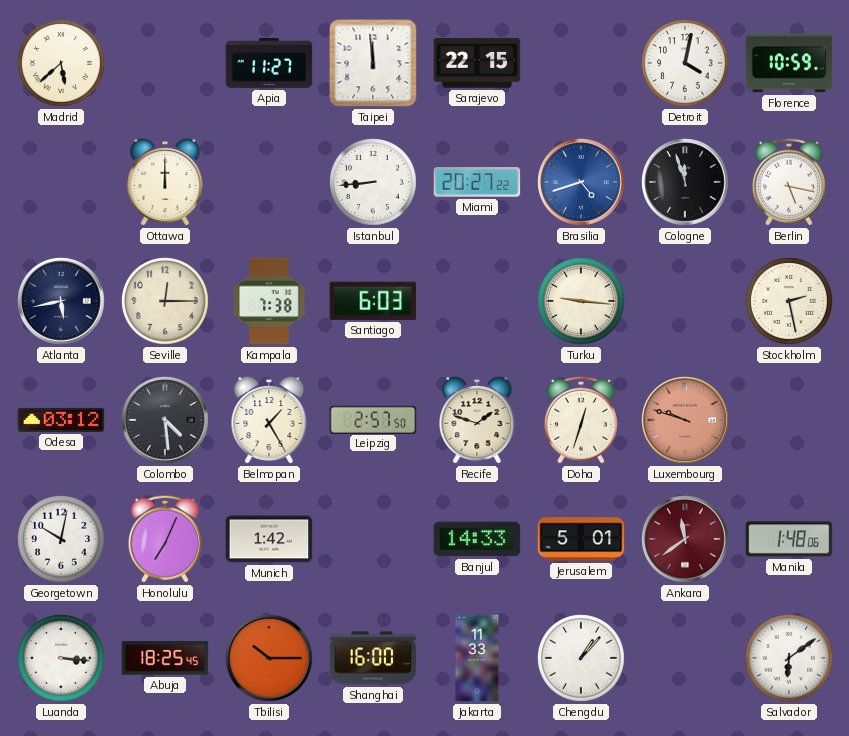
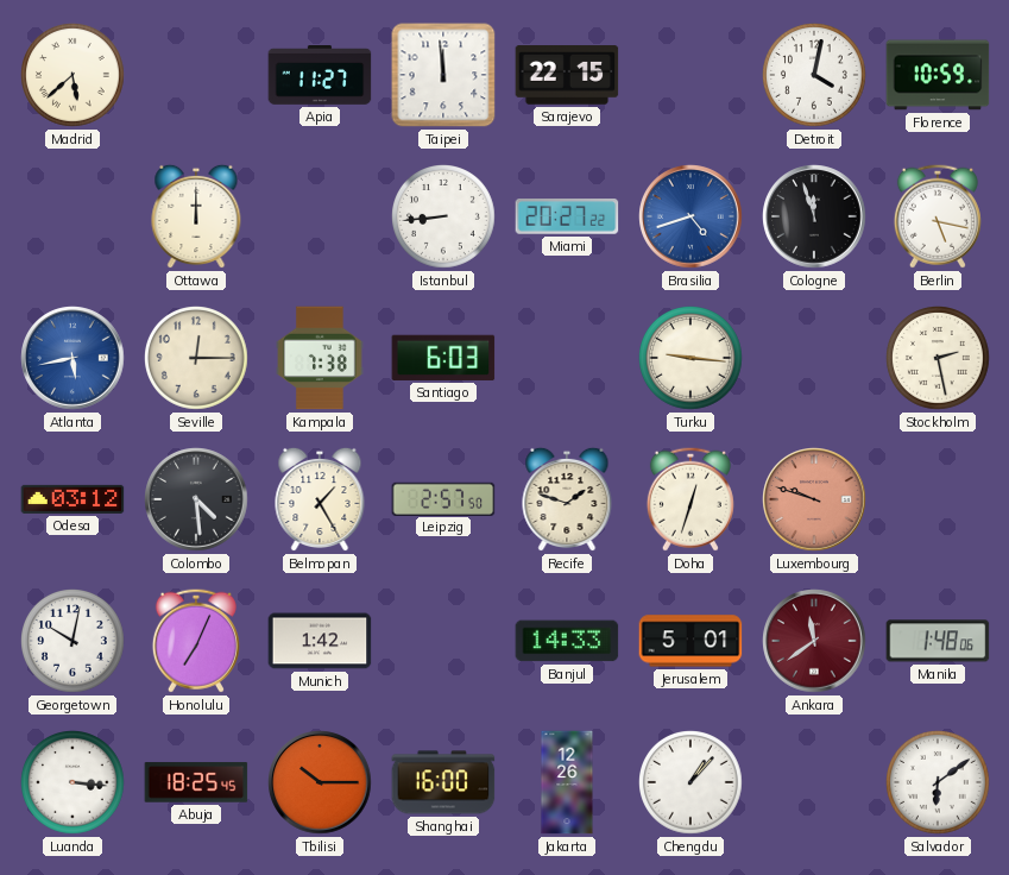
Atlanta dial: navy -> blue (72, 358)
Jakarta: 11:33 -> 12:26 (567, 782)
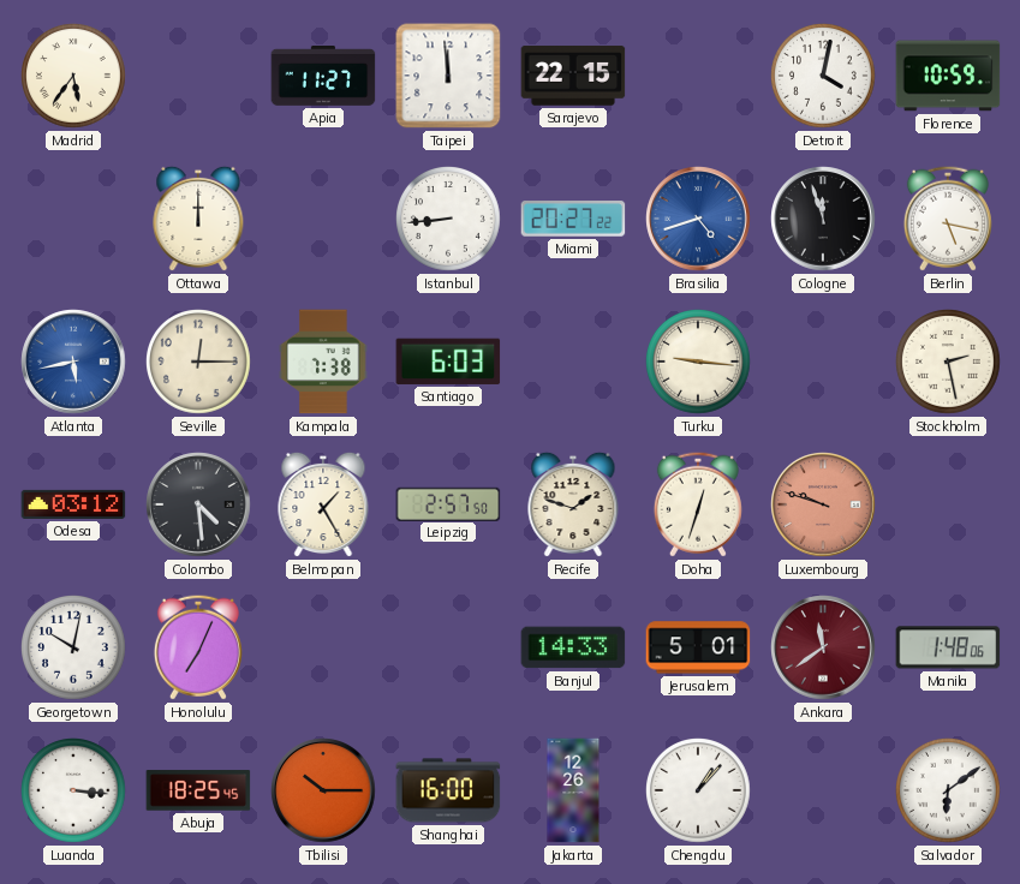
Madrid: 5:38 -> 5:36 (74, 77)
Munich: 1:42 -> none (320, 641)
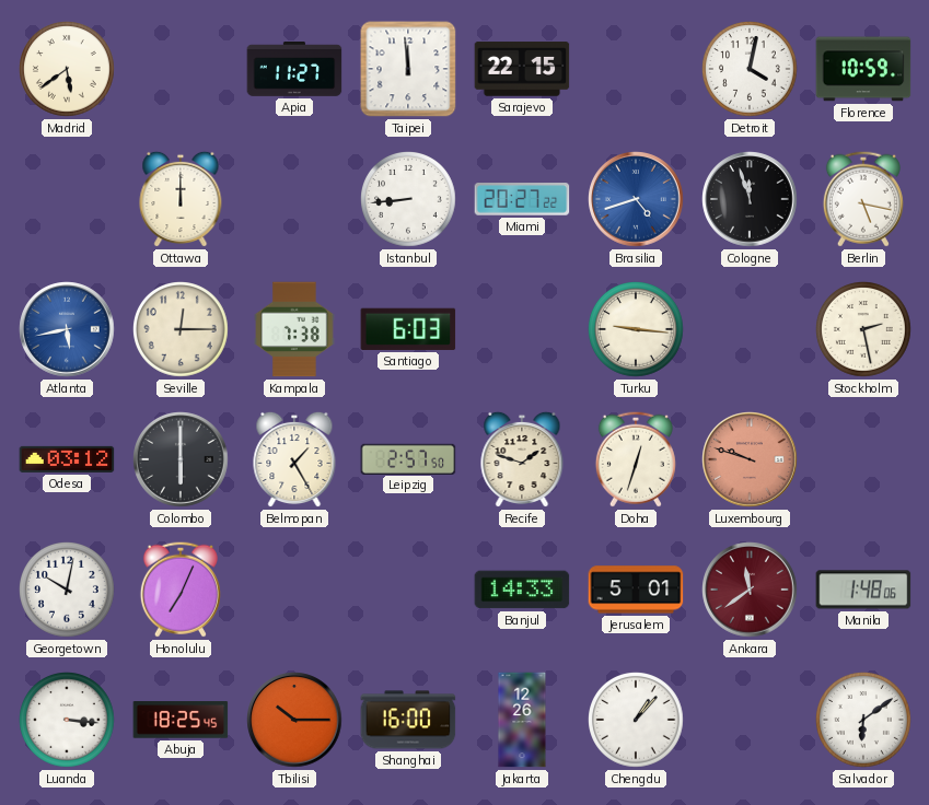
Madrid: 5:36 -> 5:39 (68, 70)
Colombo: 4:29 -> 6:00 (181, 459)
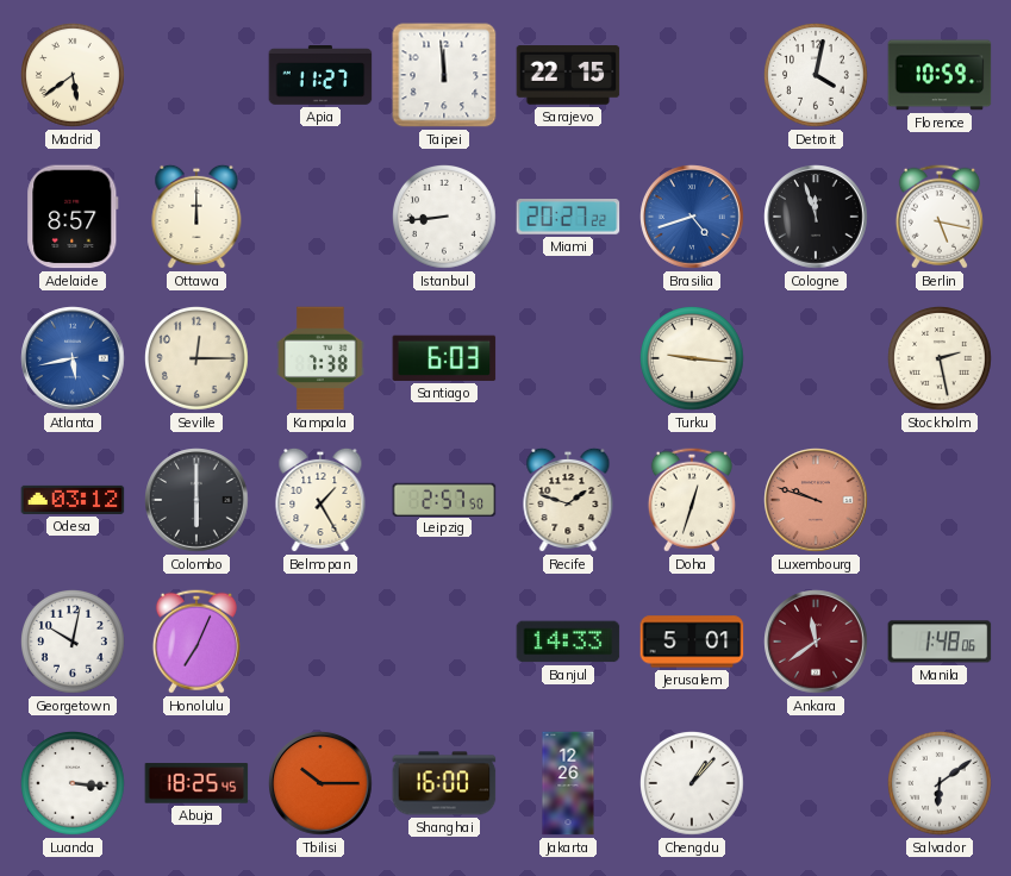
Adelaide: none -> 8:57 (73, 217)
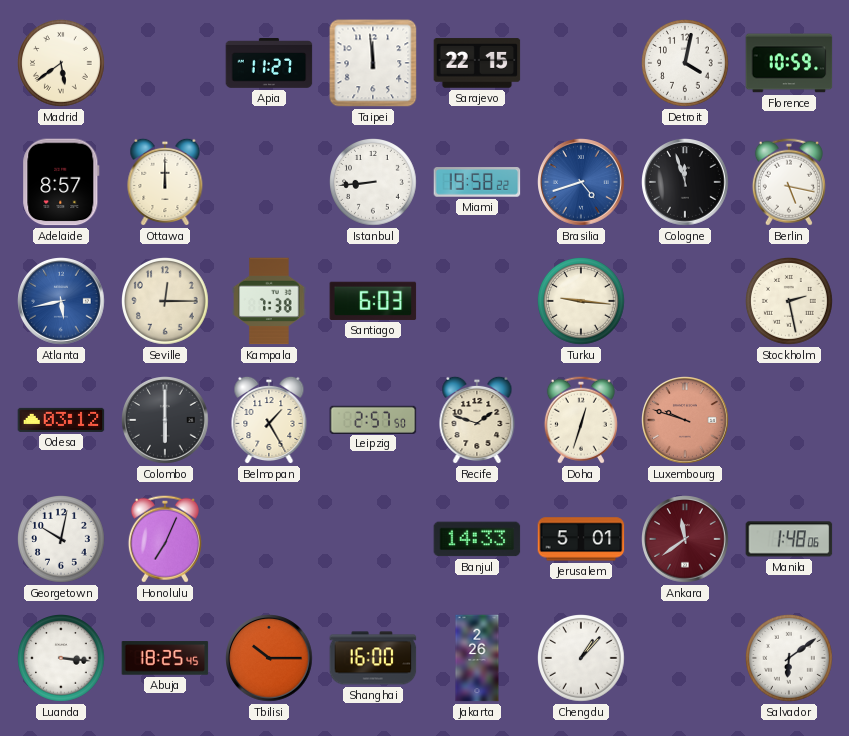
Miami: 20:27 -> 19:58 (477, 182)
Jakarta: 12:26 -> 2:26 (477, 658)
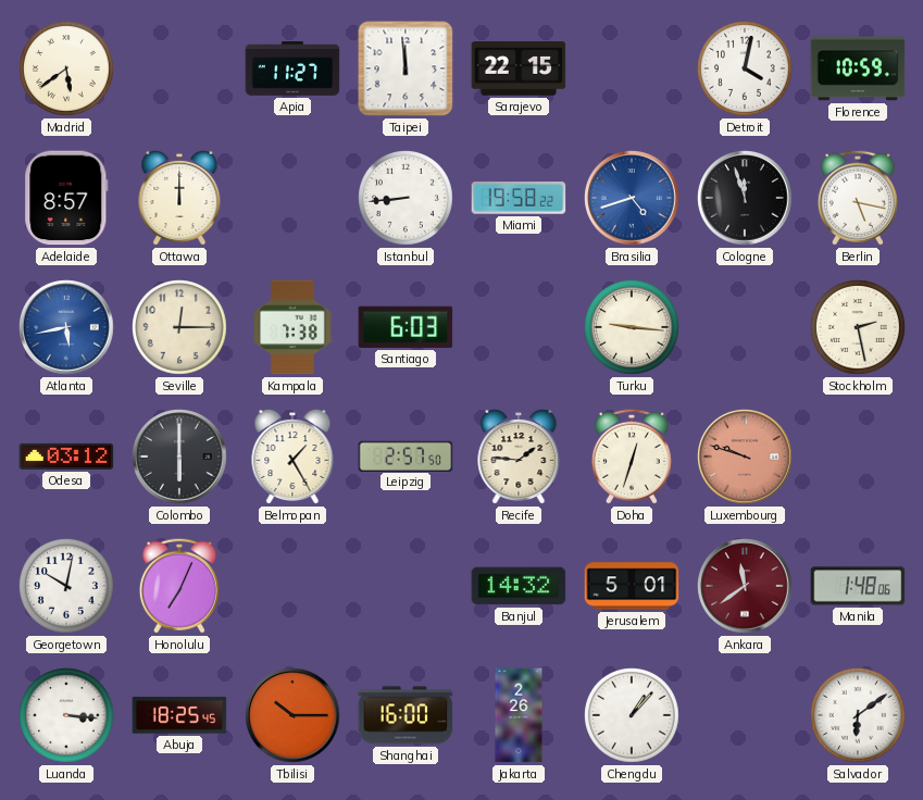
Recife: 1:48 -> 1:46 (519, 457)
Banjul: 14:33 -> 14:32 (519, 586)
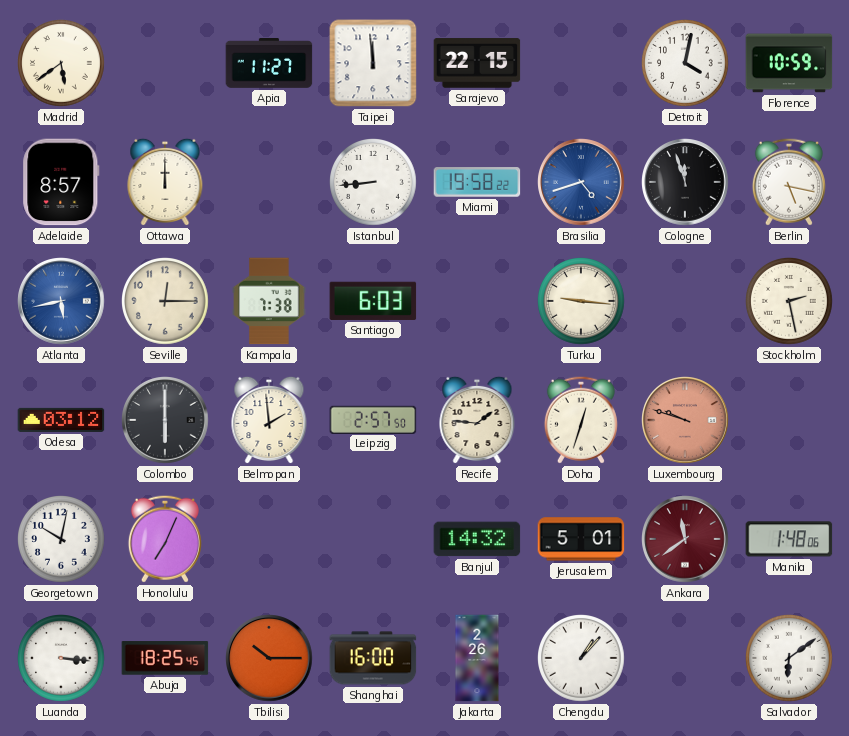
Belmopan: 1:25 -> 1:59 (269, 420)
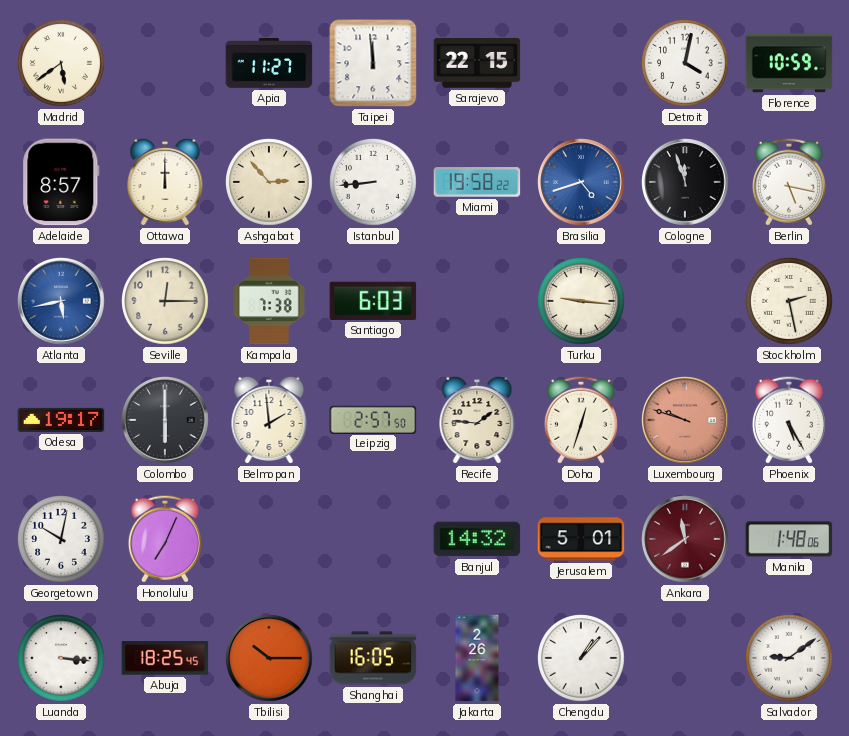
Ashgabat: none -> 2:53 (270, 183)
Odesa: 03:12 -> 19:17 (61, 420)
Phoenix: none -> 5:25 (789, 420)
Shanghai: 16:00 -> 16:05 (373, 658)
Salvador: 6:09 -> 9:09 (790, 659)
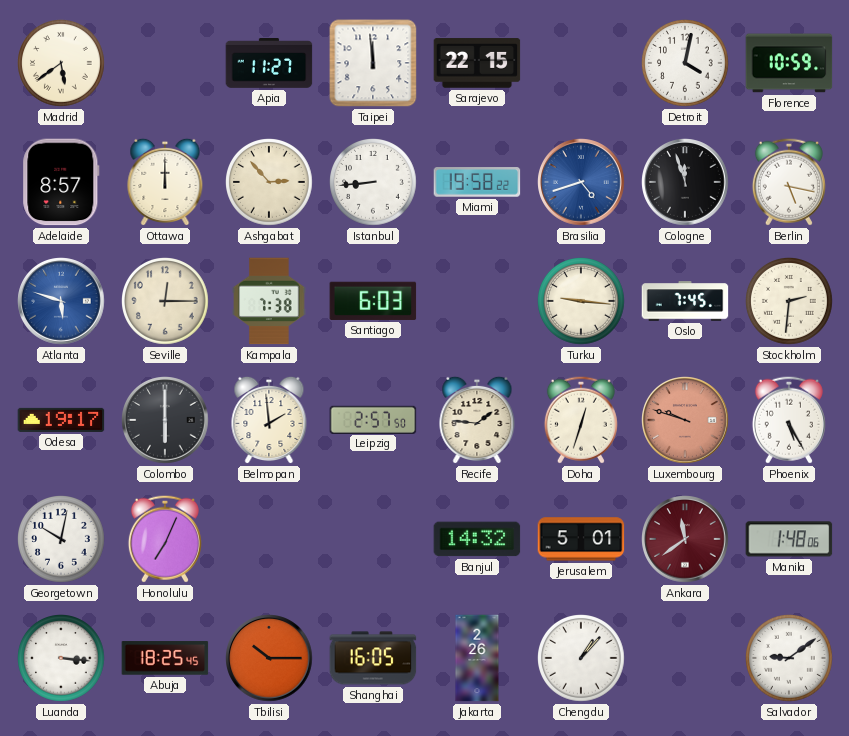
Atlanta: 5:43 -> 5:48 (61, 301)
Oslo: none -> 7:45 (685, 301)
Stockholm: 2:28 -> 2:31 (790, 302)
